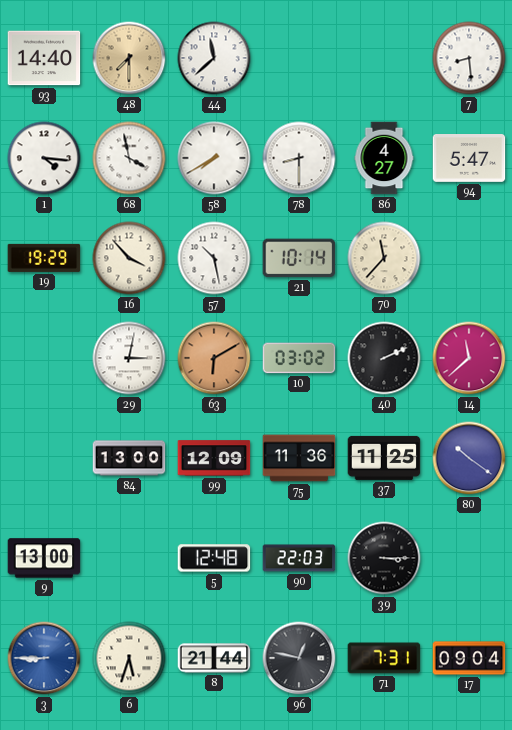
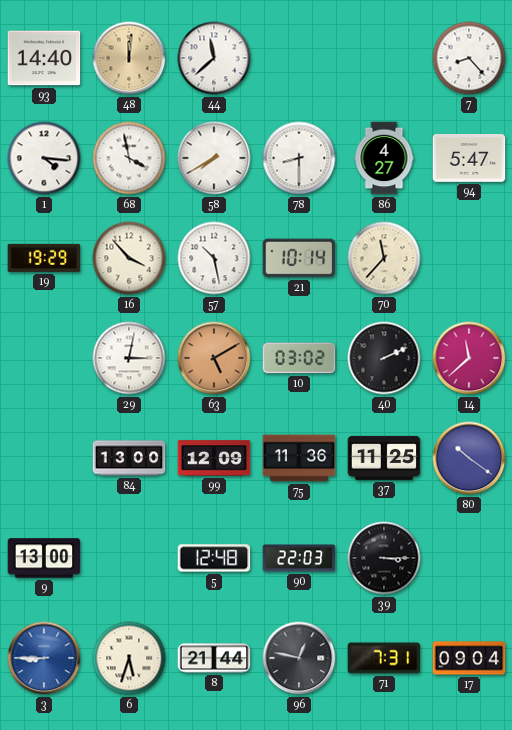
48: 7:30 -> 12:01 (129, 58)
7: 8:29 -> 8:23 (469, 58)
63: 6:10 -> 5:10 (214, 358)
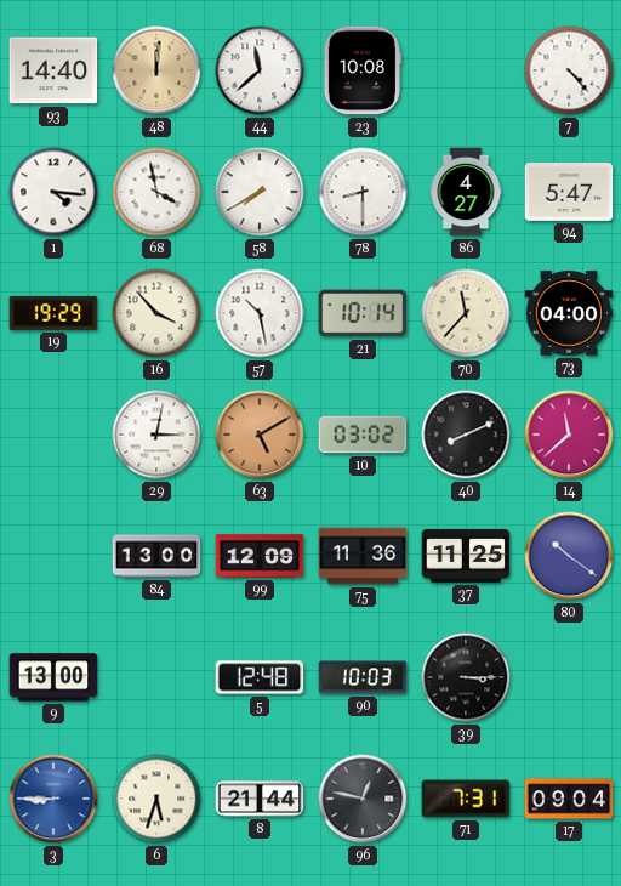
23: none -> 10:08 (361, 70)
7: 8:23 -> 4:23 (569, 70)
73: none -> 04:00 (569, 313)
40: 2:11 -> 8:11 (466, 435)
90: 22:03 -> 10:03 (363, 677)
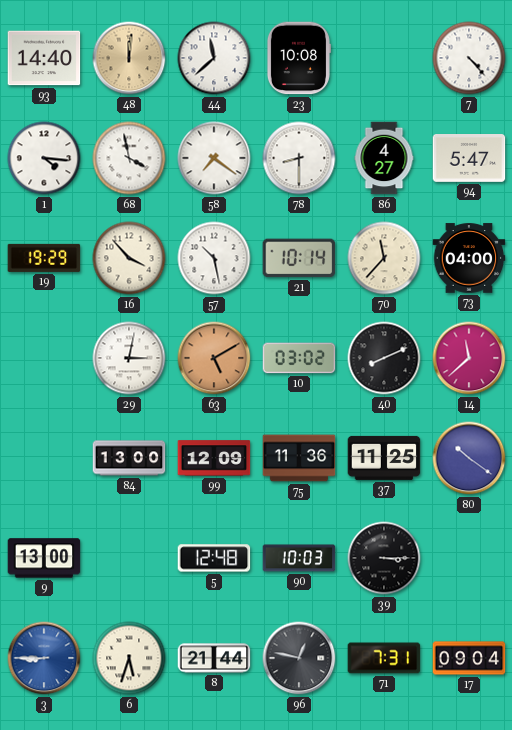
58: 7:40 -> 7:21 (214, 158)
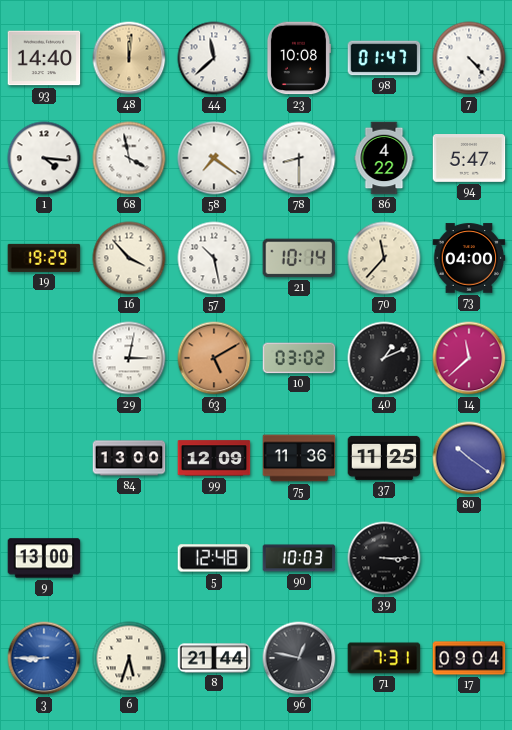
98: none -> 01:47 (384, 58)
86: 4:27 -> 4:22 (384, 158)
40: 8:11 -> 1:11 (384, 358)
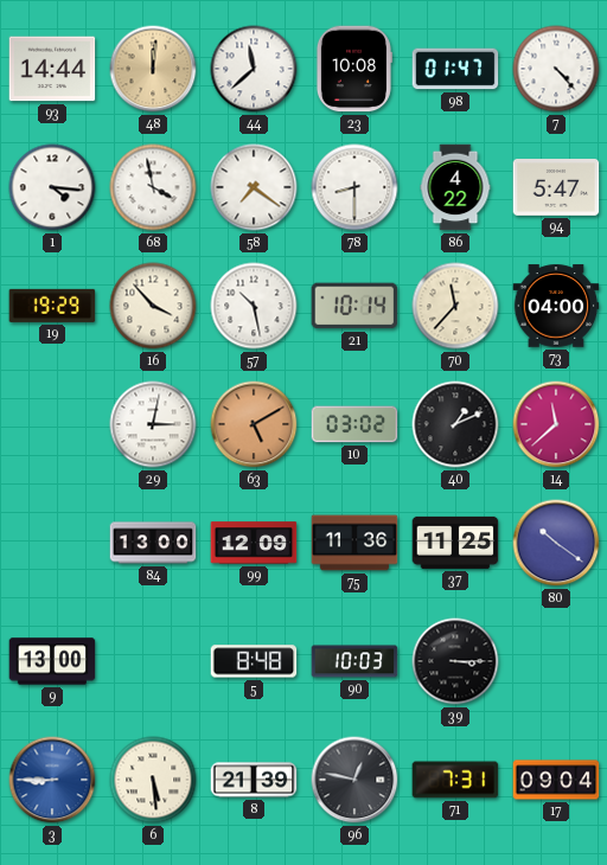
93: 14:40 -> 14:44 (52, 69)
5: 12:48 -> 8:48 (254, 661)
6: 5:33 -> 5:29 (153, 780)
8: 21:44 -> 21:39 (254, 780)
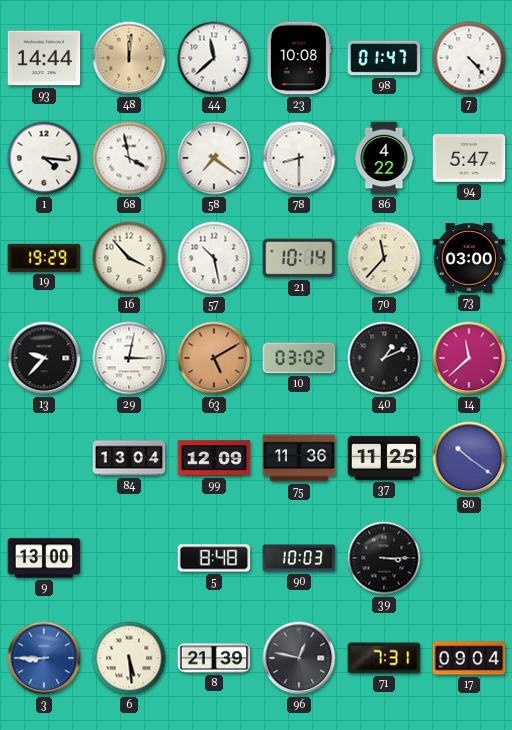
73: 04:00 -> 03:00 (469, 258)
13: none -> 9:37 (44, 358)
84: 13:00 -> 13:04 (129, 458)
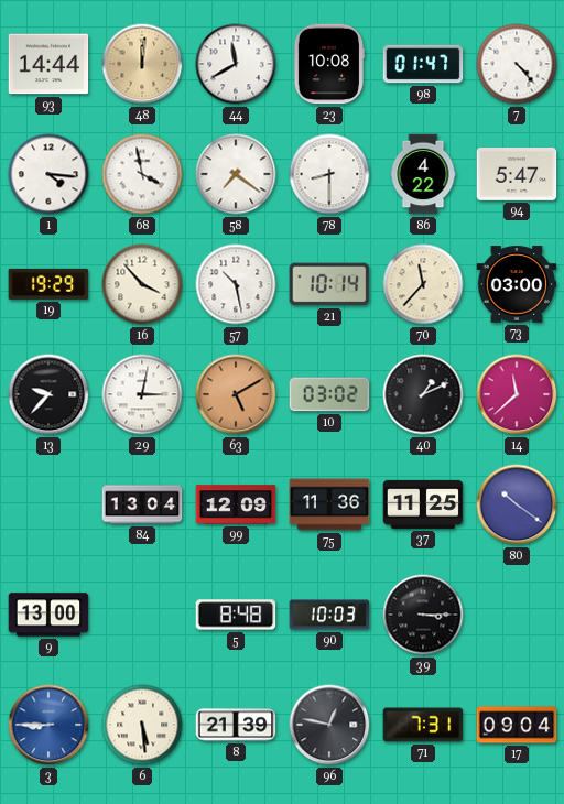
44: 11:38 -> 11:40 (236, 64)
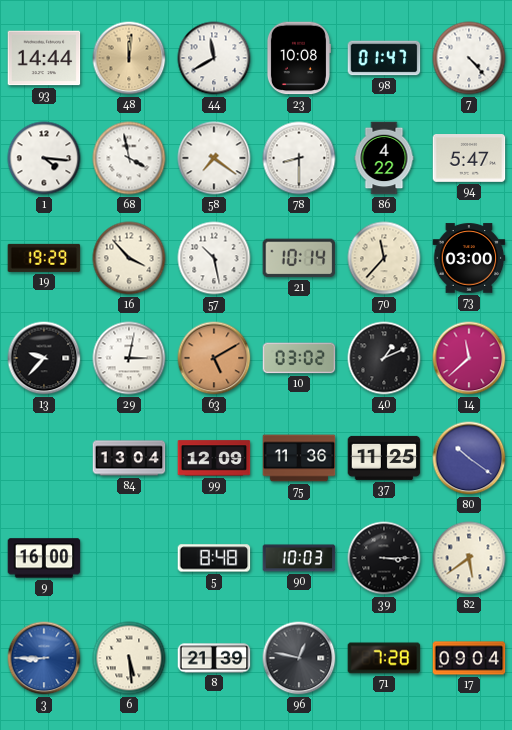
9: 13:00 -> 16:00 (44, 558)
82: none -> 5:39 (469, 558)
71: 7:31 -> 7:28 (384, 658)
